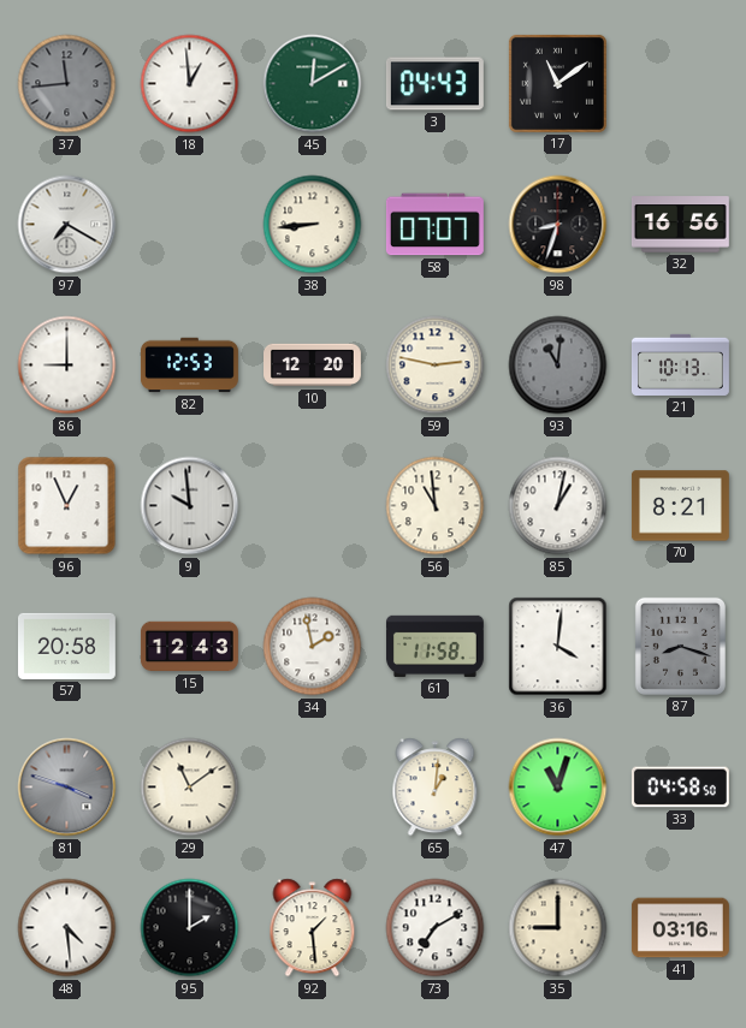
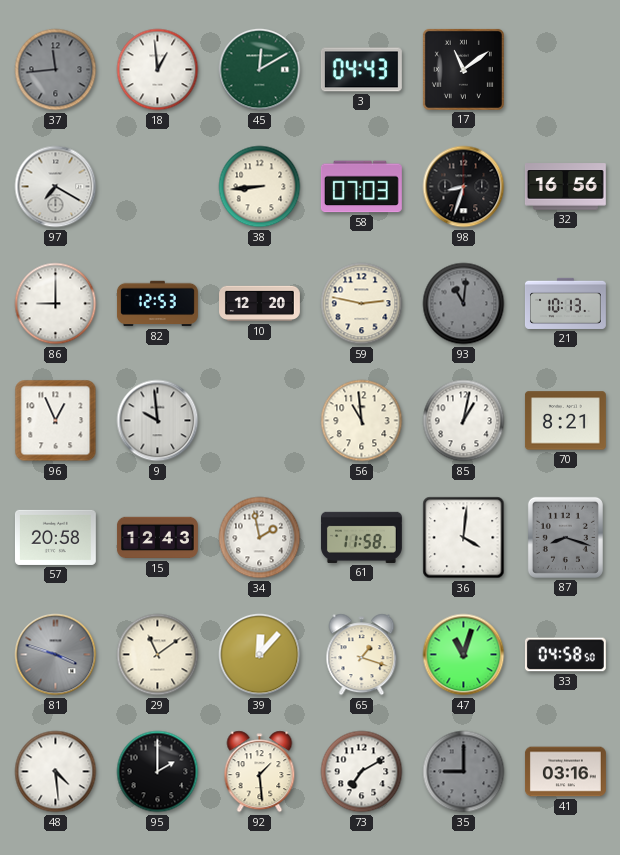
58: 07:07 -> 07:03 (361, 187)
39: none -> 12:07 (260, 655)
65: 1:01 -> 1:18 (362, 655)
35 dial: cream -> grey (464, 772)
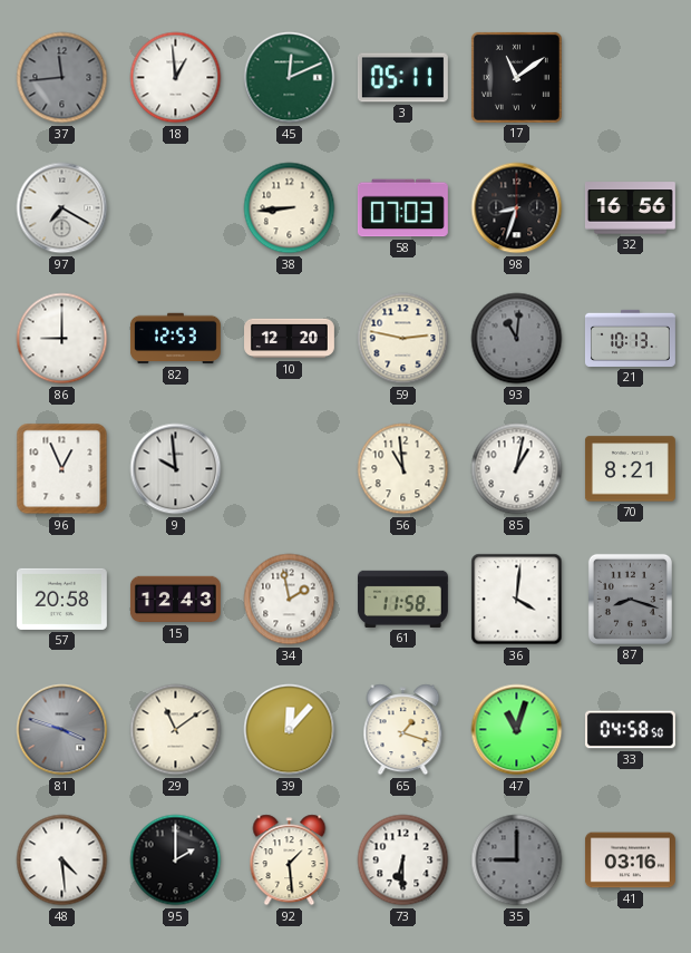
45: 12:10 -> 12:11 (290, 78)
3: 04:43 -> 05:11 (402, 78)
73: 7:10 -> 6:30 (403, 860)
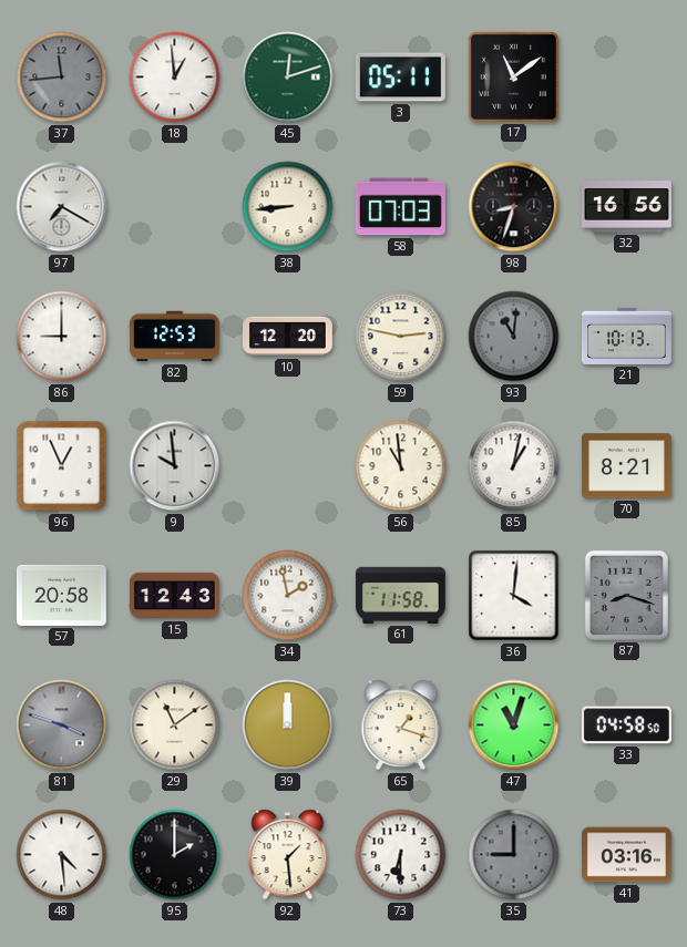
45: 12:11 -> 12:12 (288, 78)
39: 12:07 -> 12:00 (288, 725)
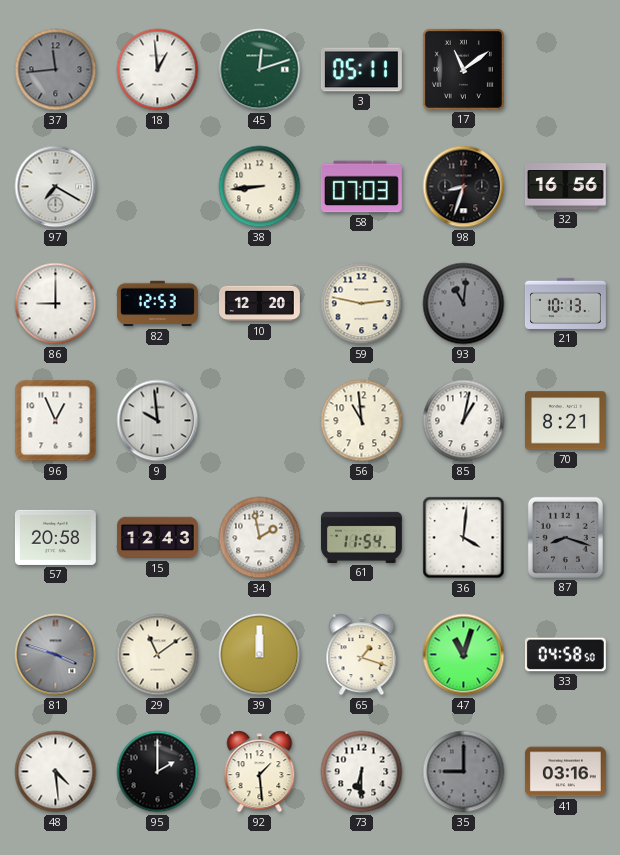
61: 11:58 -> 11:54 (361, 537)
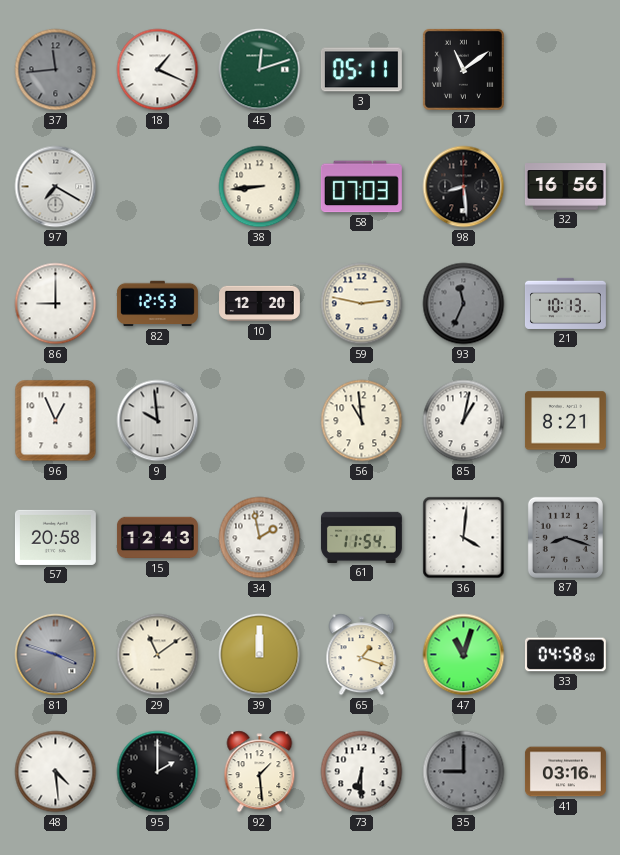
18: 12:59 -> 1:19 (158, 70)
98: 8:33 -> 8:29 (464, 187)
93: 11:01 -> 11:34 (464, 304)
